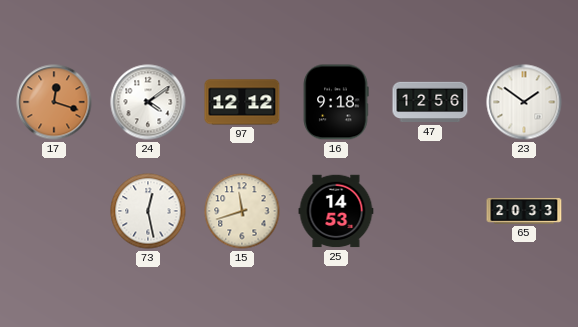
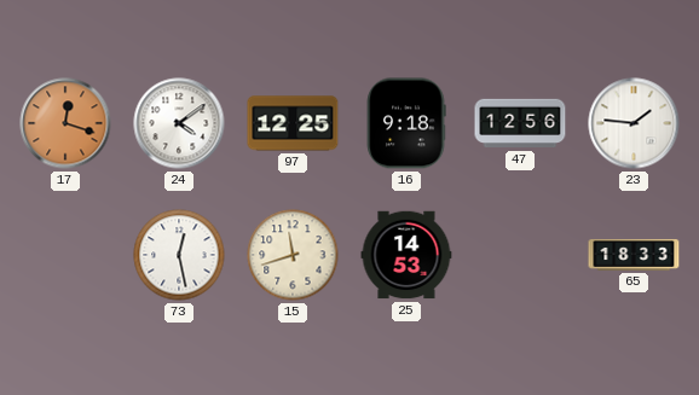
97: 12:12 -> 12:25 (293, 123)
23: 1:51 -> 1:46 (634, 123)
65: 20:33 -> 18:33 (634, 255)
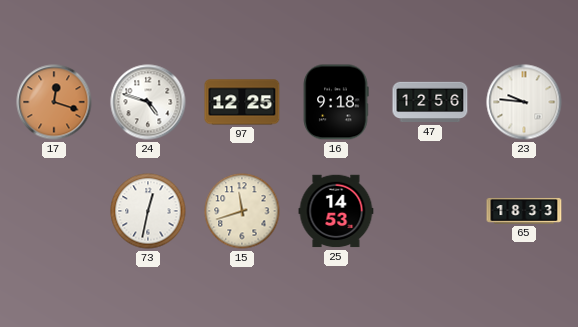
24: 4:09 -> 4:48 (148, 102)
23: 1:46 -> 9:46 (524, 102)
73: 12:28 -> 12:32 (148, 211)
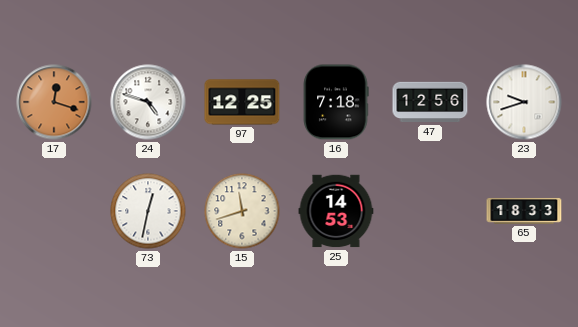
16: 9:18 -> 7:18 (336, 102)
23: 9:46 -> 9:42 (524, 102)
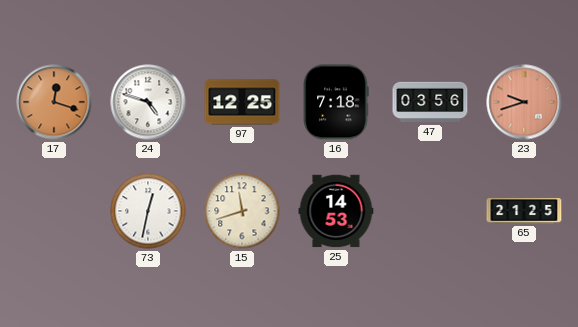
47: 12:56 -> 03:56 (430, 102)
23 dial: white -> salmon (524, 102)
65: 18:33 -> 21:25 (524, 211)
